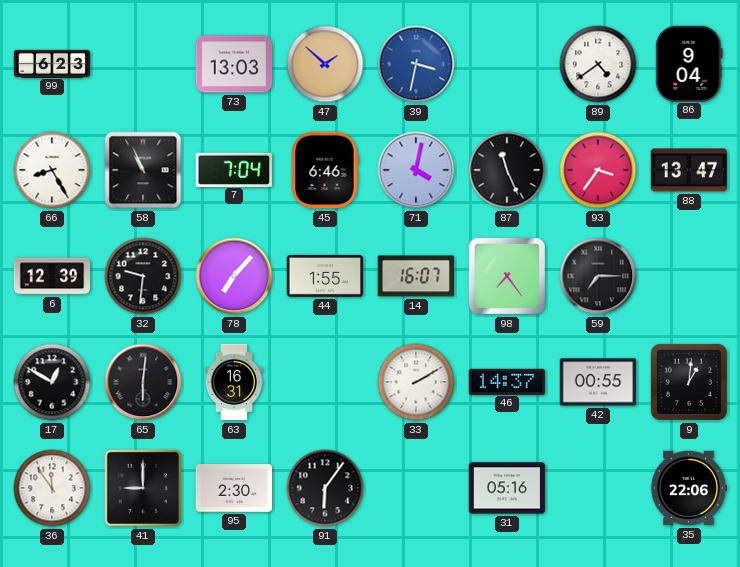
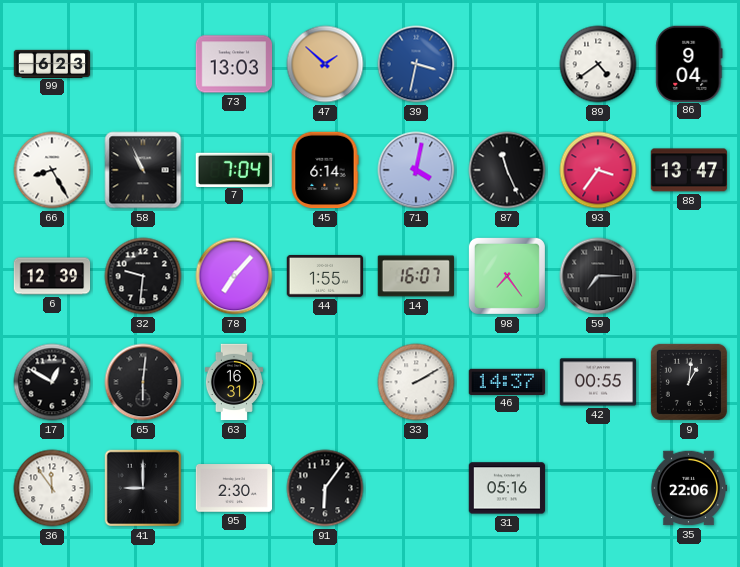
45: 6:46 -> 6:14 (325, 170)
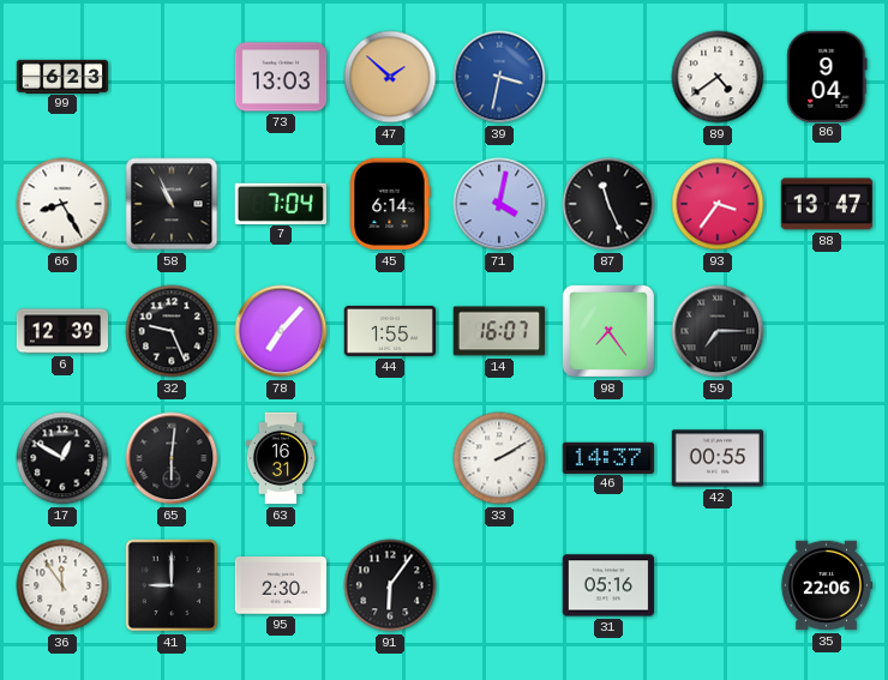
32: 9:31 -> 9:26 (172, 331)
9: 1:01 -> none (689, 382)
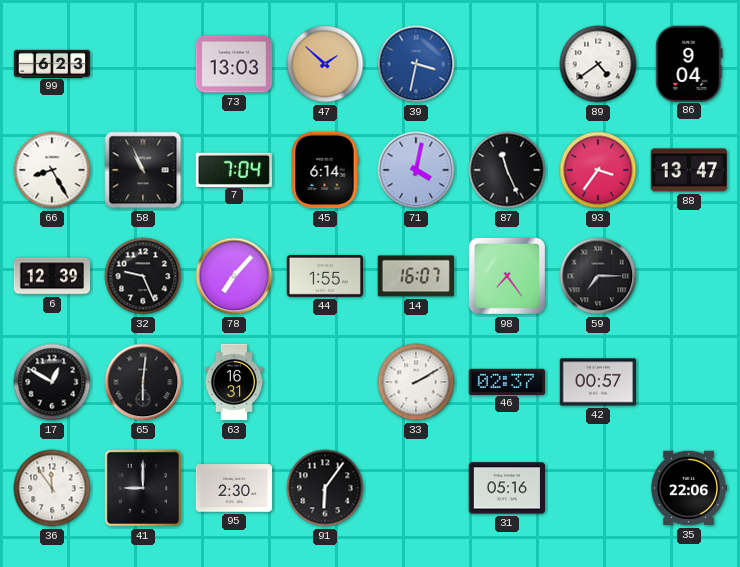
46: 14:37 -> 02:37 (507, 381)
42: 00:55 -> 00:57 (598, 382)
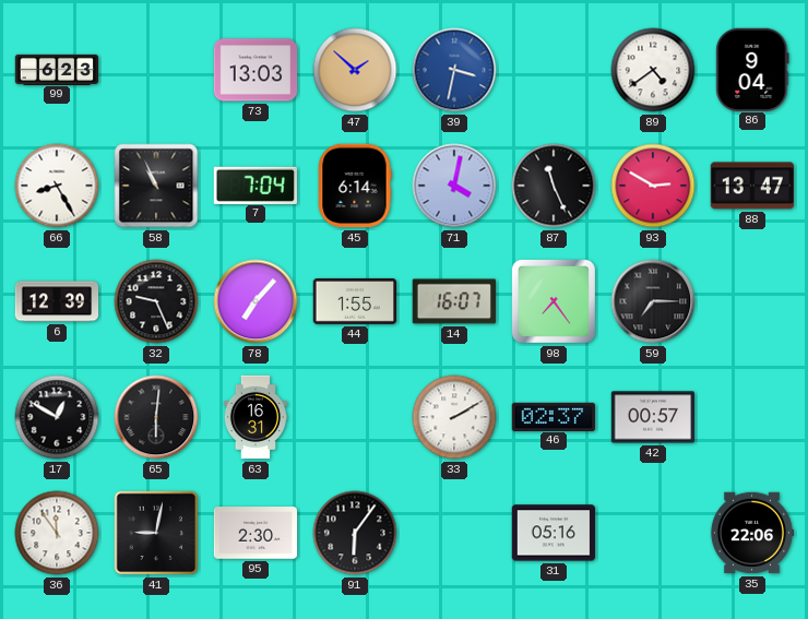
93: 3:36 -> 2:50 (653, 186)
41: 9:00 -> 9:02 (156, 533)
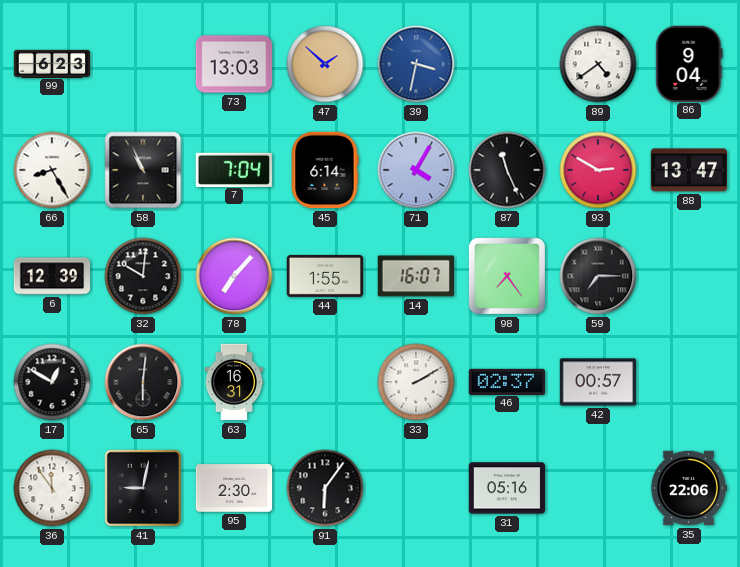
71: 4:02 -> 4:05 (416, 170)
32: 9:26 -> 10:01 (143, 276)
